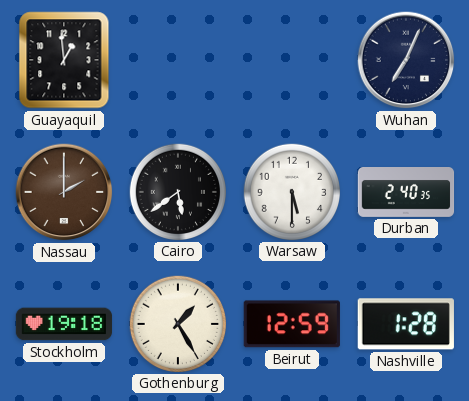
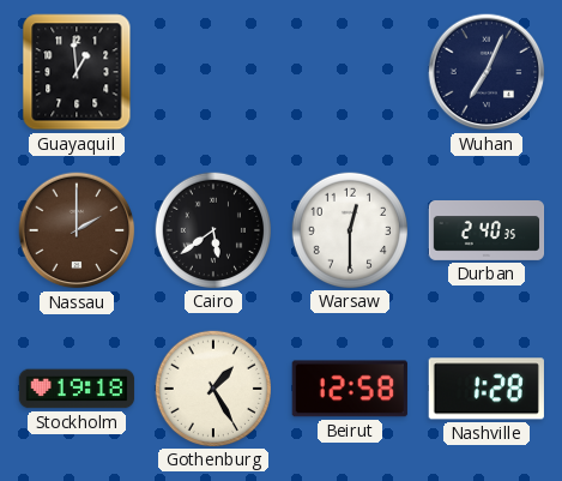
Warsaw: 5:30 -> 12:30 (349, 229)
Beirut: 12:59 -> 12:58 (350, 389)
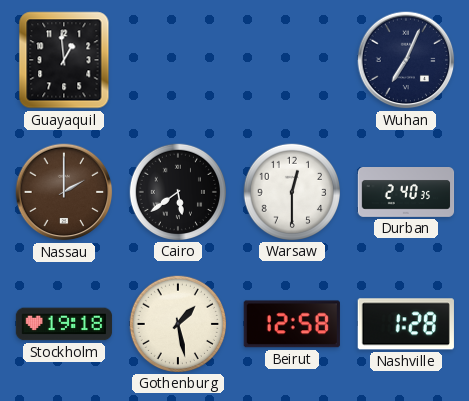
Gothenburg: 1:25 -> 1:28 (177, 323)
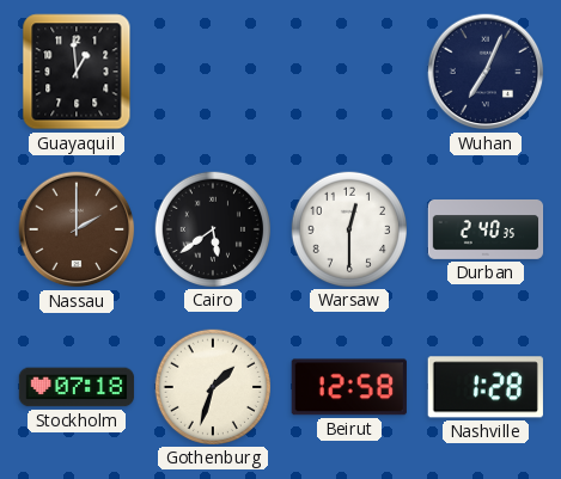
Stockholm: 19:18 -> 07:18 (77, 387)
Gothenburg: 1:28 -> 1:33 (212, 386)
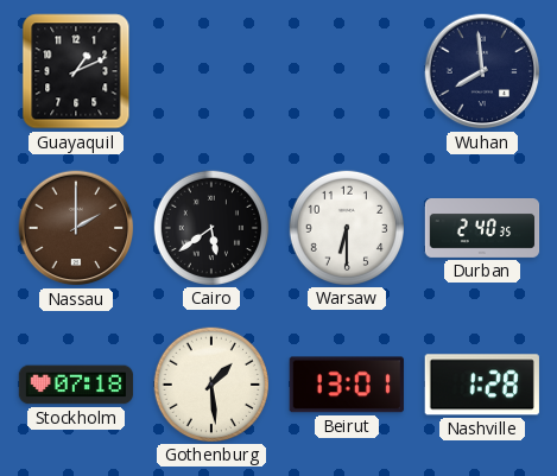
Guayaquil: 12:59 -> 1:11 (76, 71)
Wuhan: 7:04 -> 7:59 (482, 71)
Warsaw: 12:30 -> 6:30 (346, 227)
Gothenburg: 1:33 -> 1:29 (210, 383)
Beirut: 12:58 -> 13:01 (347, 385)
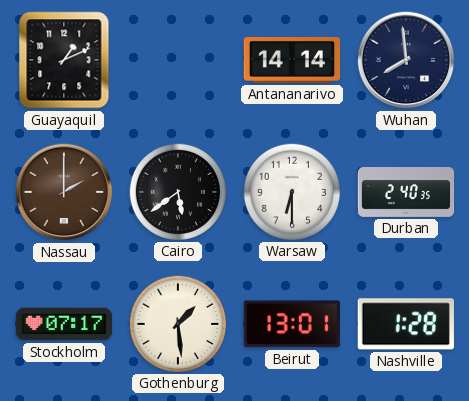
Antananarivo: none -> 14:14 (292, 61)
Stockholm: 07:18 -> 07:17 (64, 324)
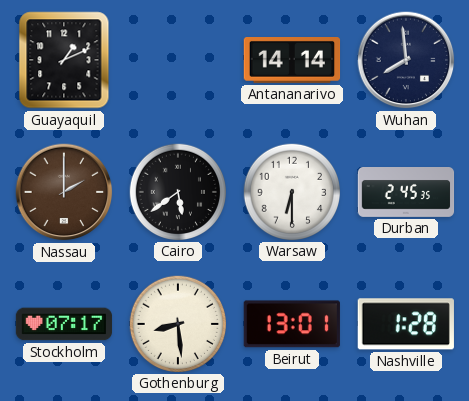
Durban: 2:40 -> 2:45 (406, 193)
Gothenburg: 1:29 -> 8:29 (177, 323)
